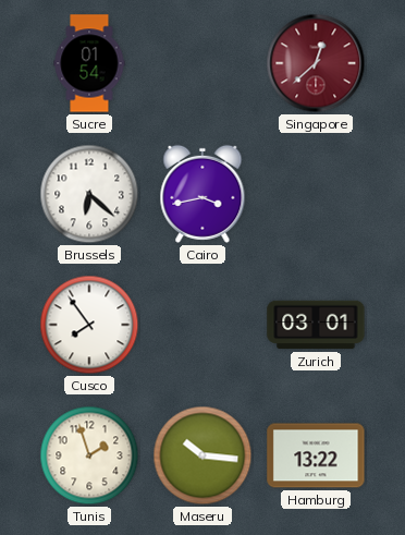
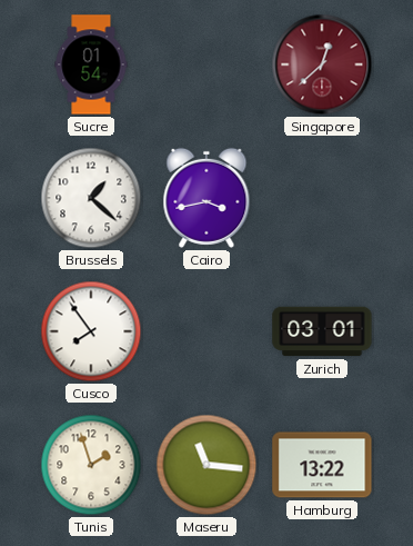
Brussels: 6:22 -> 1:22 (91, 198)
Maseru: 10:16 -> 11:16 (206, 465)
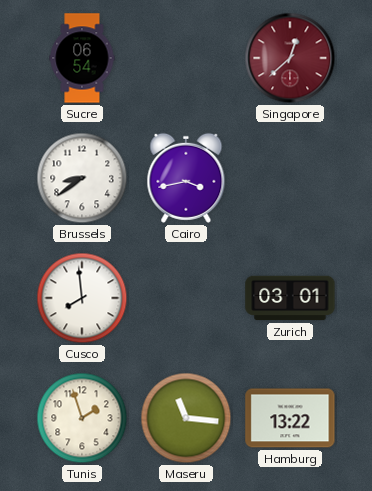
Sucre: 01:54 -> 06:54 (82, 58)
Brussels: 1:22 -> 8:39 (82, 178)
Cusco: 7:54 -> 7:59 (82, 298)
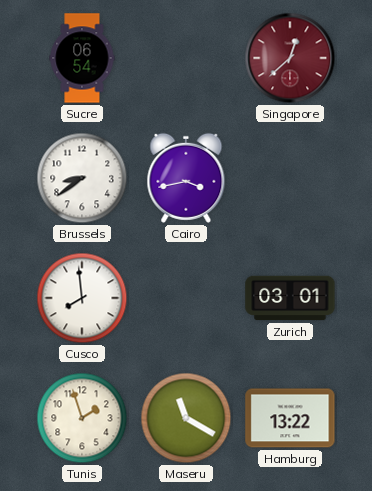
Maseru: 11:16 -> 11:20 (186, 418)
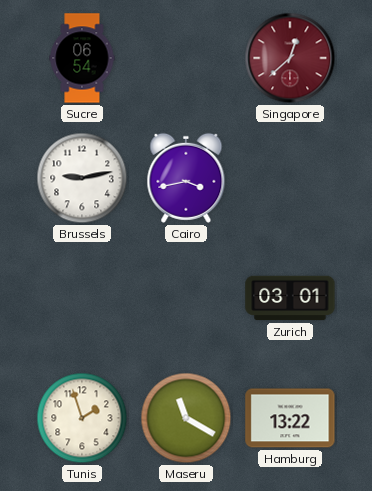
Brussels: 8:39 -> 9:13 (82, 178)
Cusco: 7:59 -> none (82, 298)
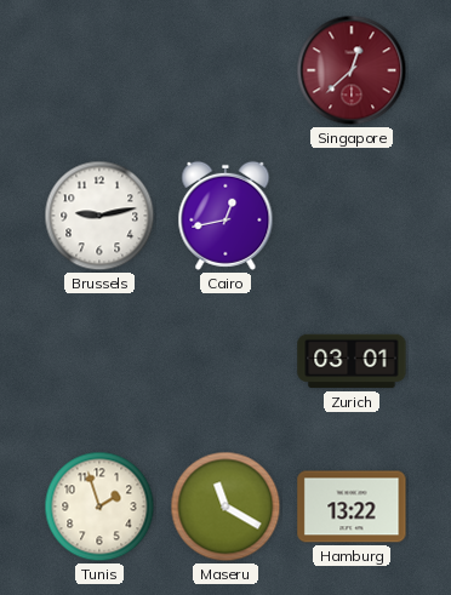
Sucre: 06:54 -> none (82, 58)
Cairo: 3:43 -> 12:43 (225, 216)
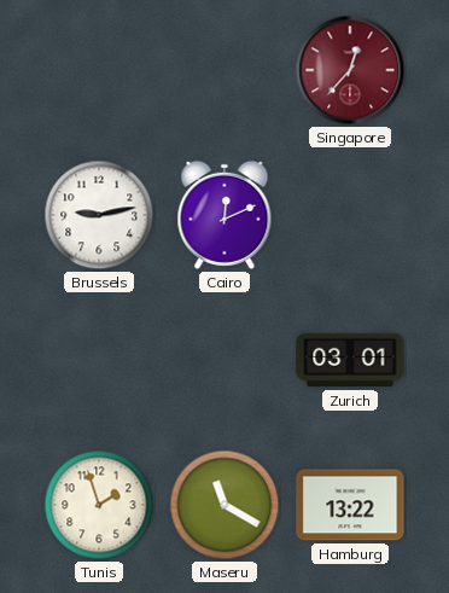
Singapore: 12:38 -> 12:37 (350, 70)
Cairo: 12:43 -> 12:11 (224, 215)
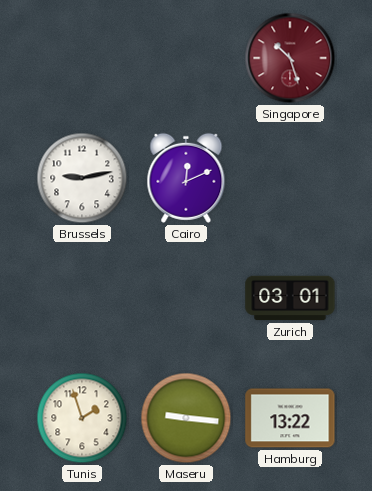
Singapore: 12:37 -> 10:27 (290, 58)
Maseru: 11:20 -> 9:16 (186, 418)
